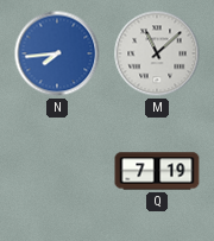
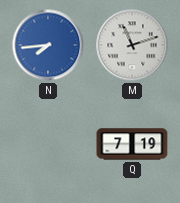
M: 11:08 -> 11:12 (132, 45)
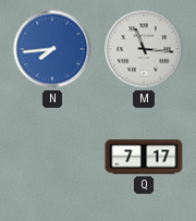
M: 11:12 -> 11:16 (144, 49)
Q: 7:19 -> 7:17 (144, 157)
